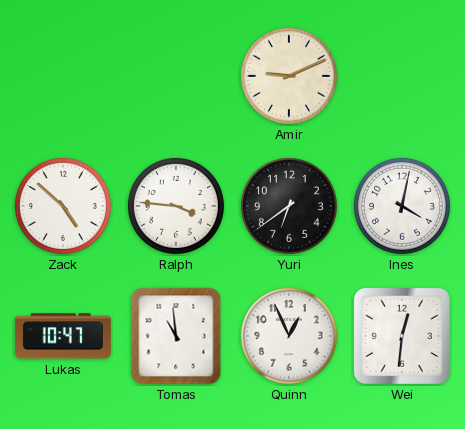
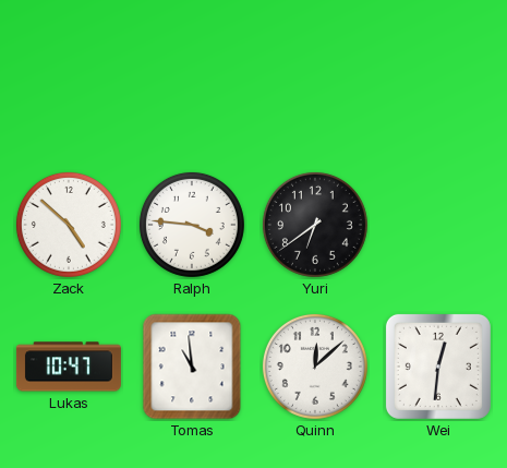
Amir: 9:11 -> none (289, 76)
Ines: 4:02 -> none (402, 206)
Quinn: 12:56 -> 12:08 (315, 367)
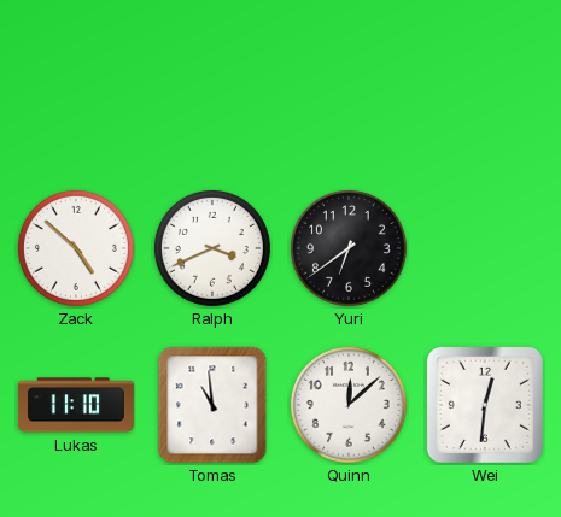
Ralph: 3:46 -> 3:41 (212, 248)
Lukas: 10:47 -> 11:10 (76, 405)
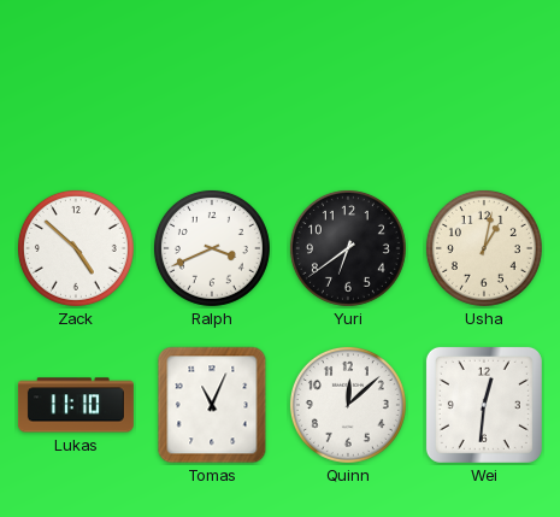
Usha: none -> 1:02 (484, 248)
Tomas: 10:59 -> 11:04 (212, 405)
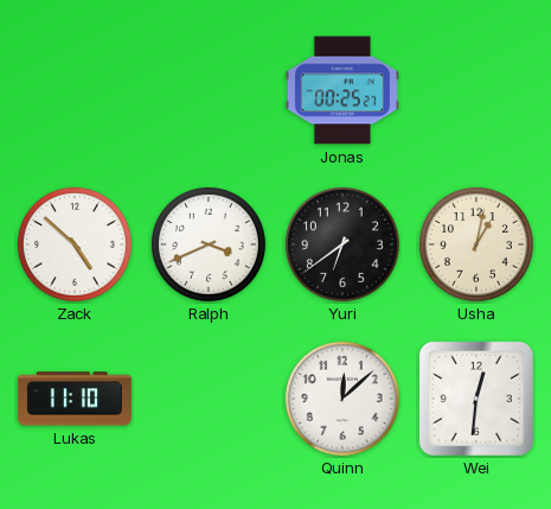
Jonas: none -> 00:25 (342, 90)
Tomas: 11:04 -> none (212, 405)
